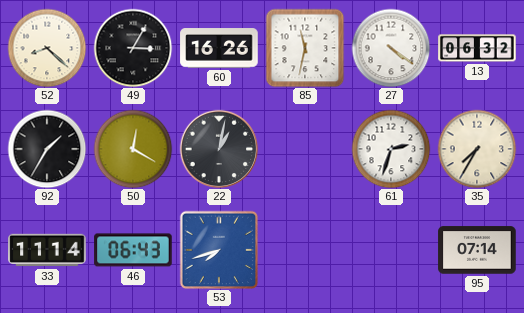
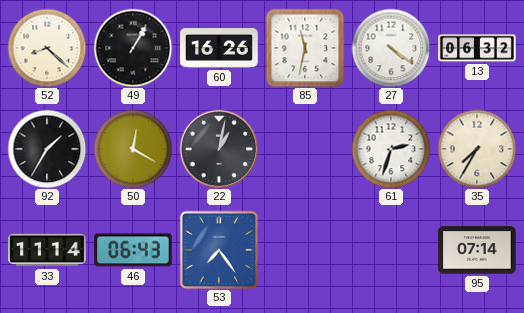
49: 3:05 -> 1:05 (133, 48)
53: 7:42 -> 7:24 (219, 250)
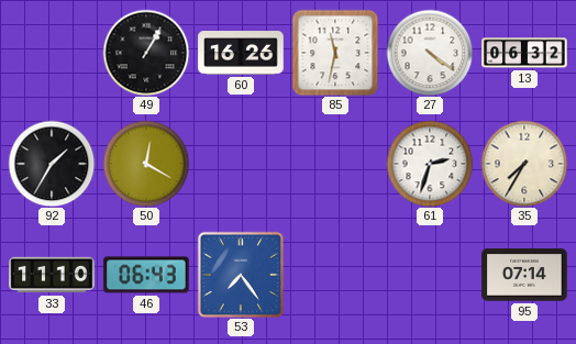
52: 8:22 -> none (47, 48)
22: 1:02 -> none (219, 149)
33: 11:14 -> 11:10 (52, 275)
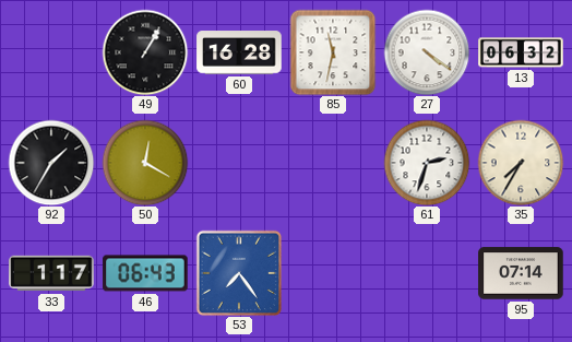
60: 16:26 -> 16:28 (239, 52)
33: 11:10 -> 1:17 (51, 273)
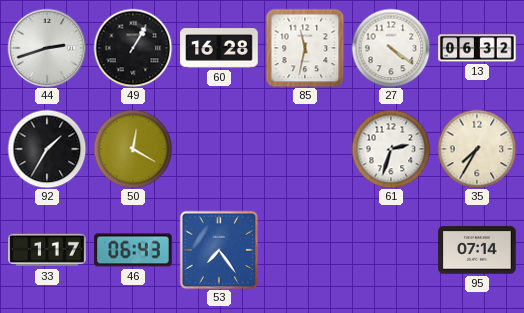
44: none -> 2:42 (47, 48)
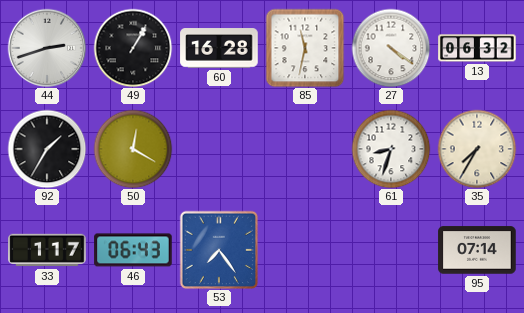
61: 2:33 -> 8:33 (391, 149)
